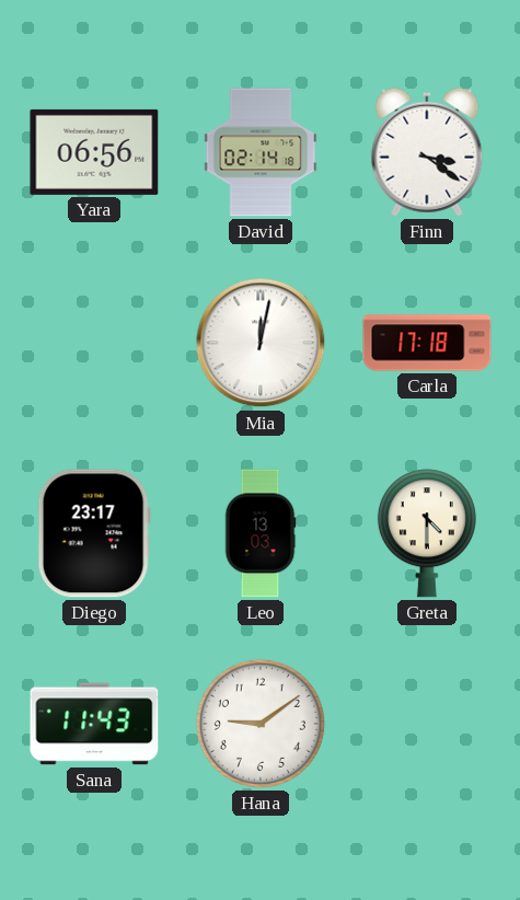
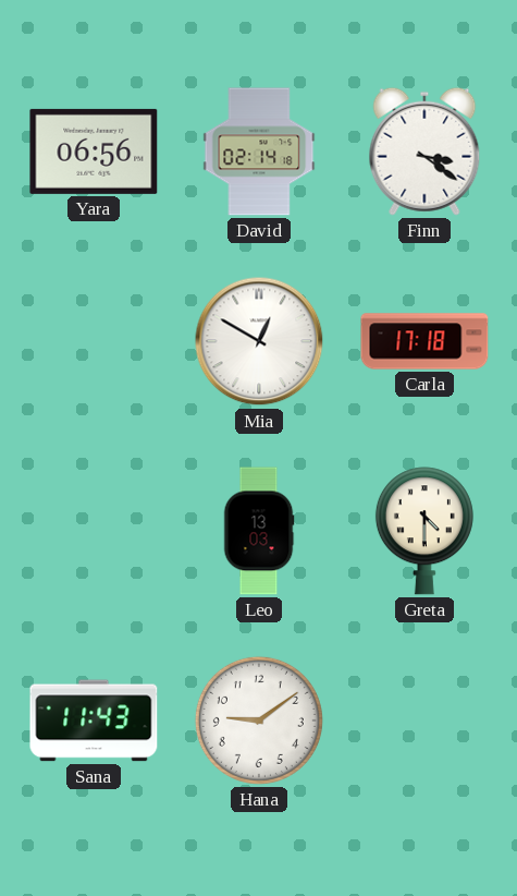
Mia: 12:02 -> 12:50 (259, 341)
Diego: 23:17 -> none (94, 533)
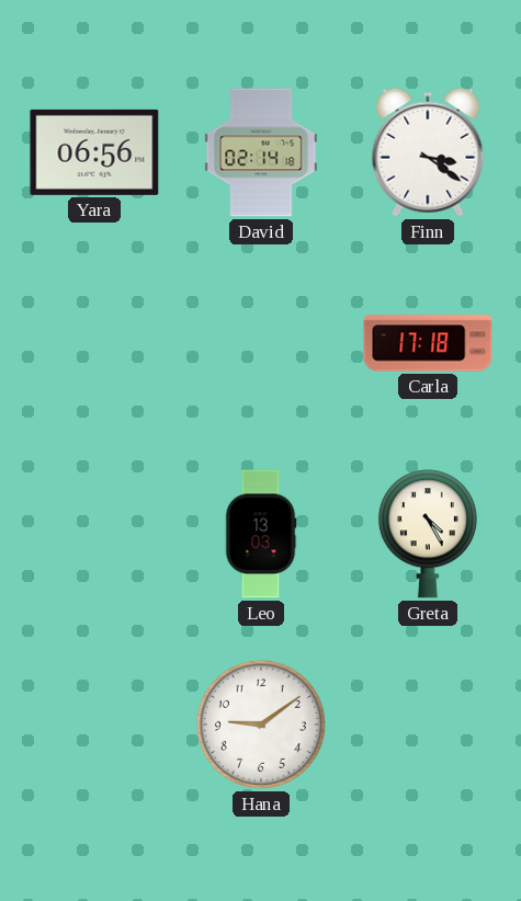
Mia: 12:50 -> none (259, 341)
Greta: 4:30 -> 4:25 (428, 534)
Sana: 11:43 -> none (94, 721)
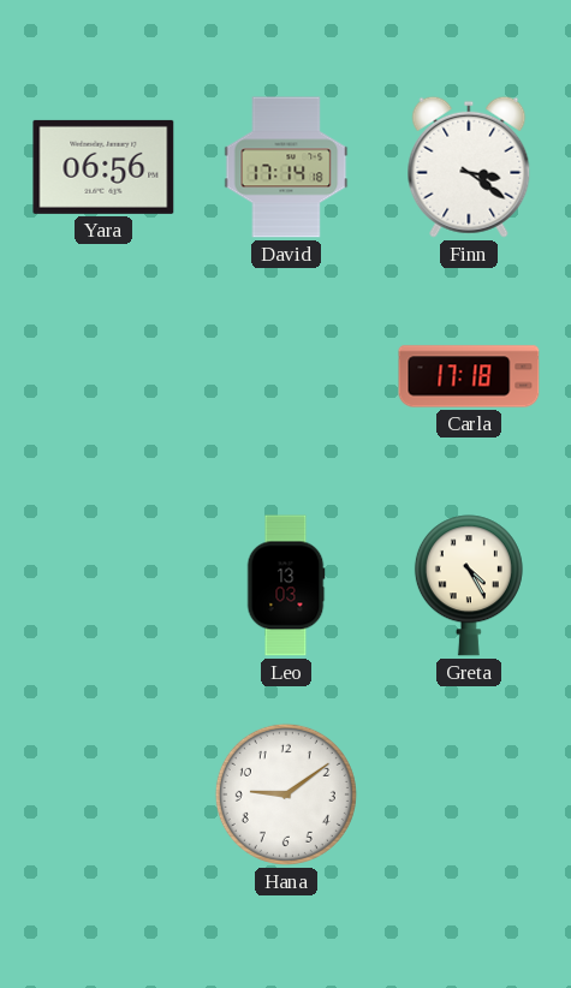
David: 02:14 -> 17:14 (286, 167)
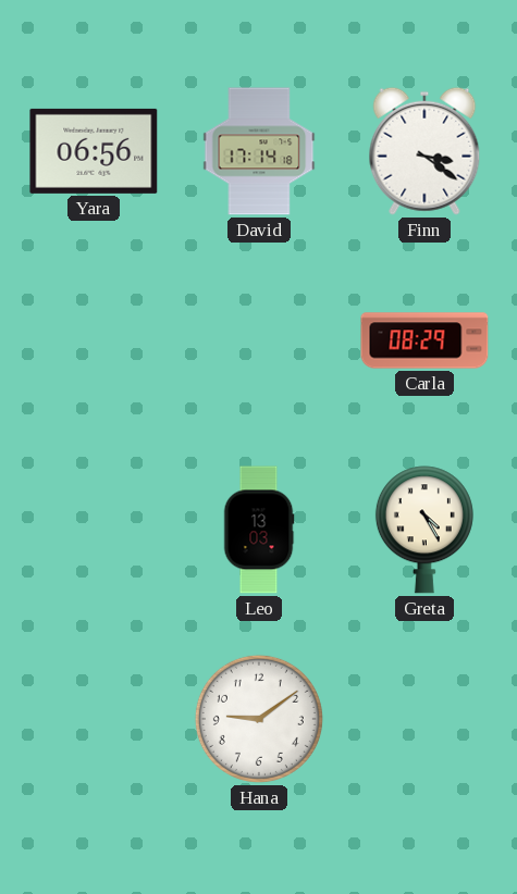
Carla: 17:18 -> 08:29 (424, 340)
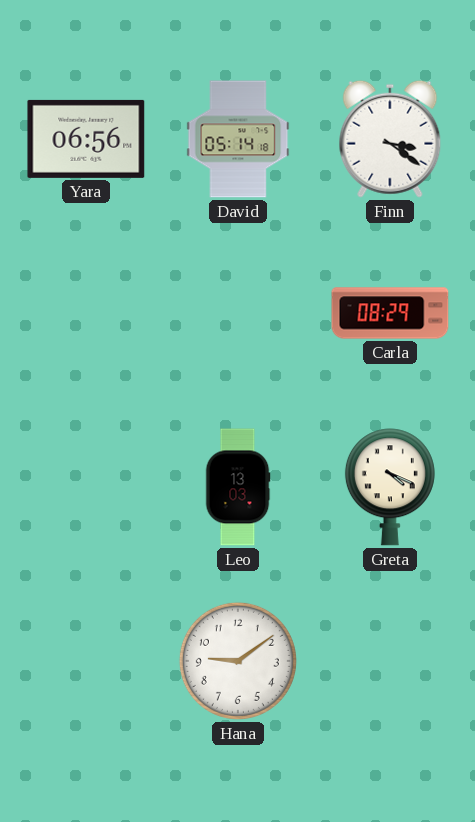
David: 17:14 -> 05:14 (238, 139)
Greta: 4:25 -> 4:19 (390, 487)
